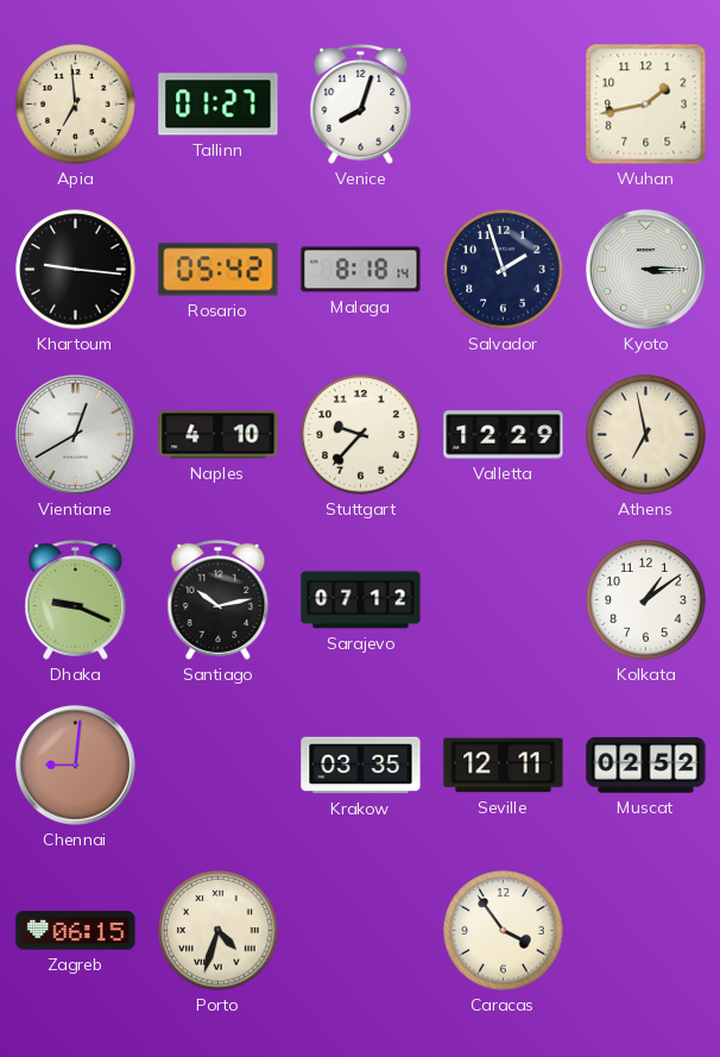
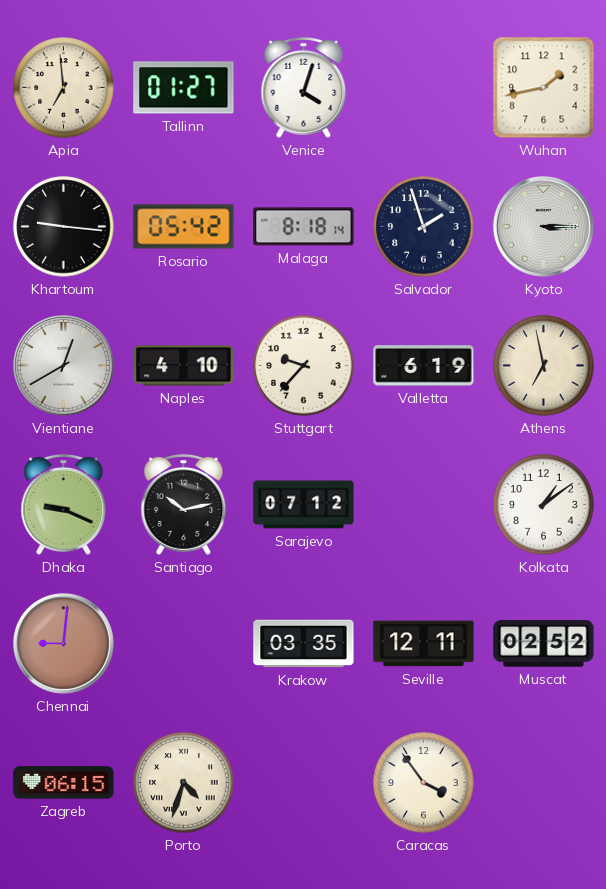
Venice: 8:03 -> 4:03 (304, 87)
Valletta: 12:29 -> 6:19 (424, 366)
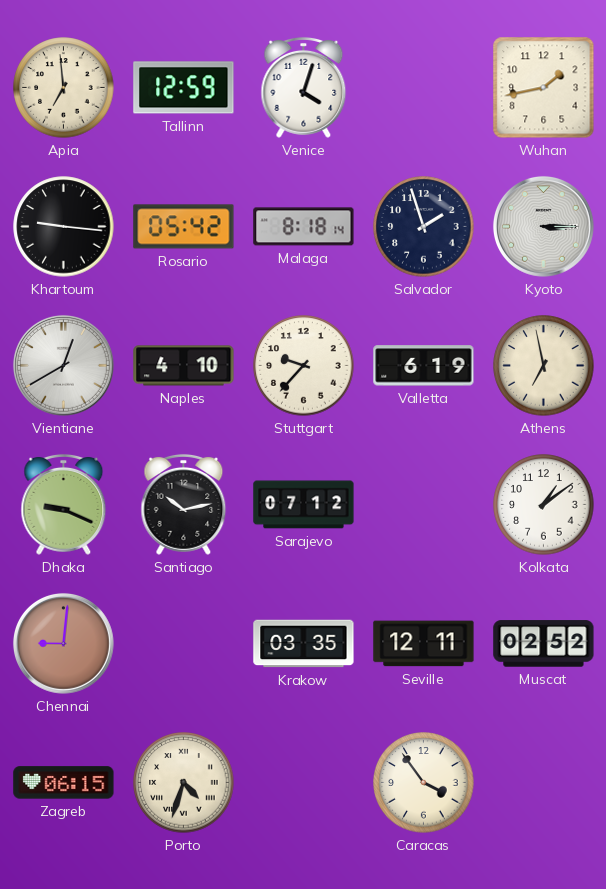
Tallinn: 01:27 -> 12:59 (184, 88)
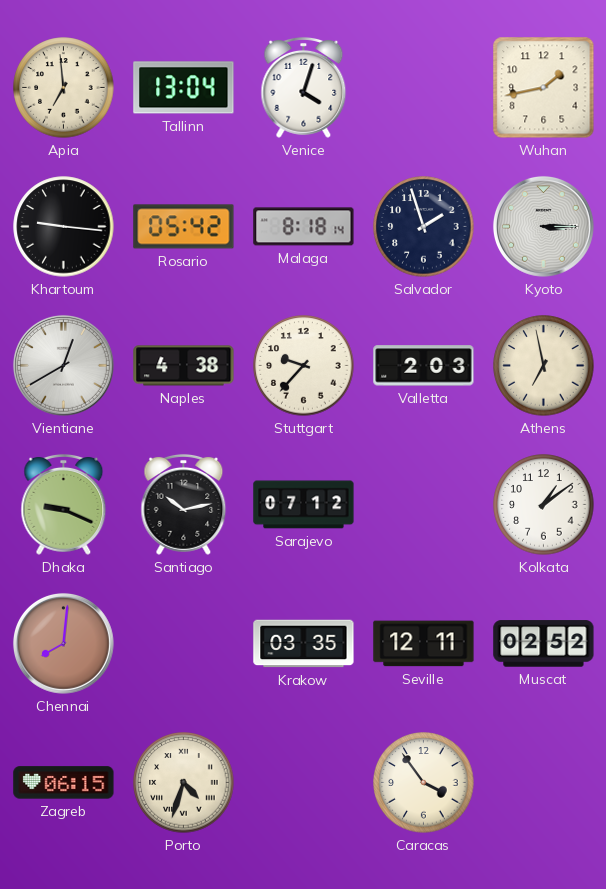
Tallinn: 12:59 -> 13:04 (184, 88)
Naples: 4:10 -> 4:38 (184, 366)
Valletta: 6:19 -> 2:03 (424, 366)
Chennai: 9:01 -> 8:01 (63, 643)
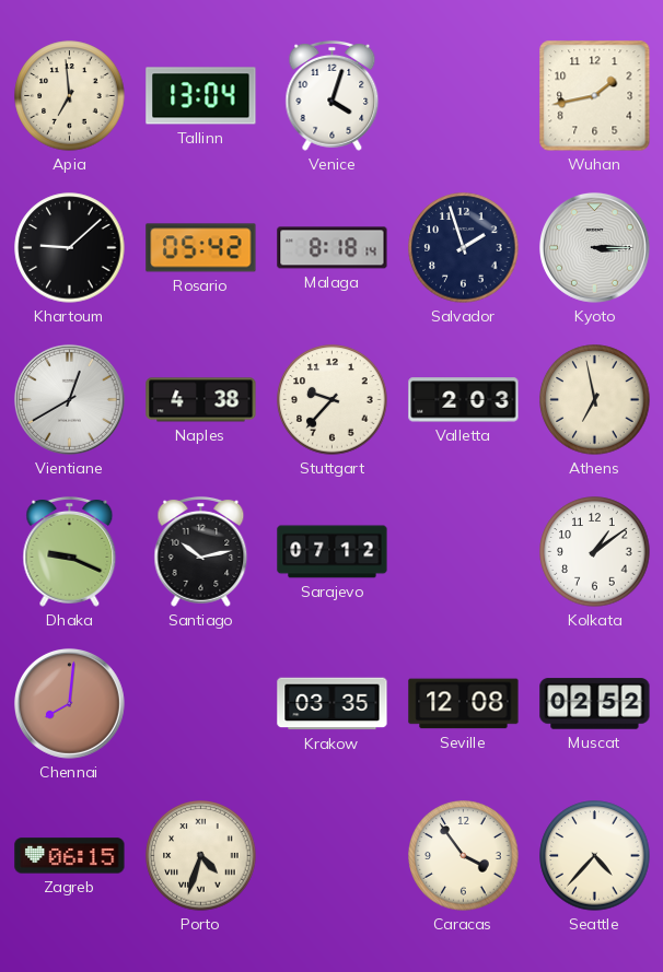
Khartoum: 9:16 -> 9:08 (70, 248)
Seville: 12:11 -> 12:08 (464, 704)
Seattle: none -> 4:37 (595, 856)
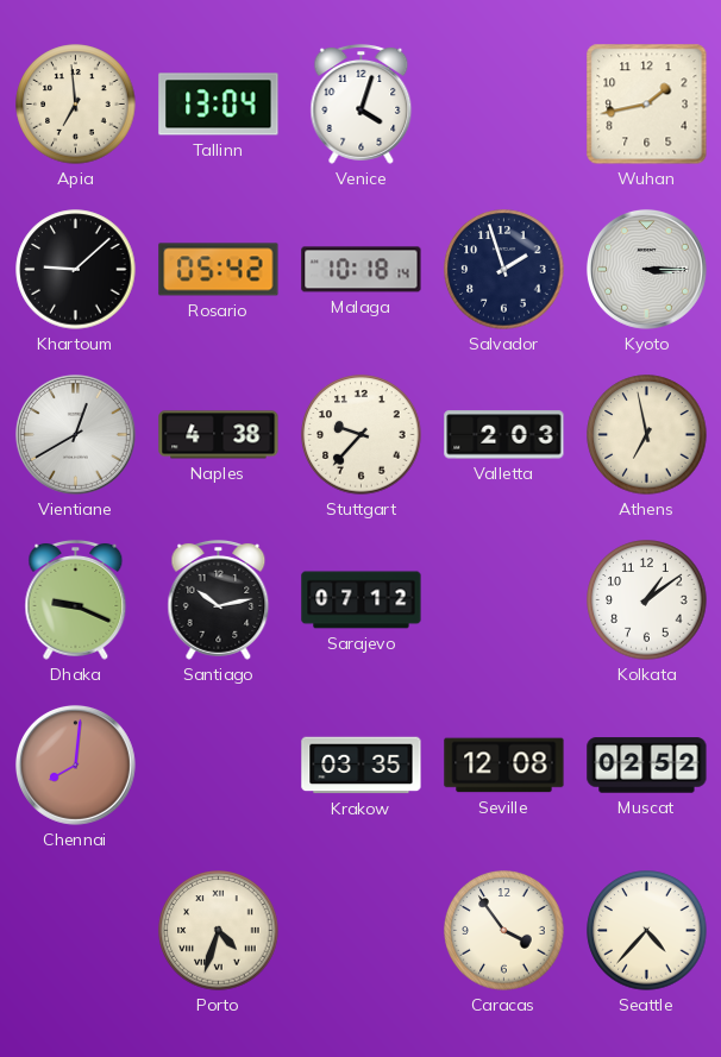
Malaga: 8:18 -> 10:18 (362, 270)
Zagreb: 06:15 -> none (70, 856)
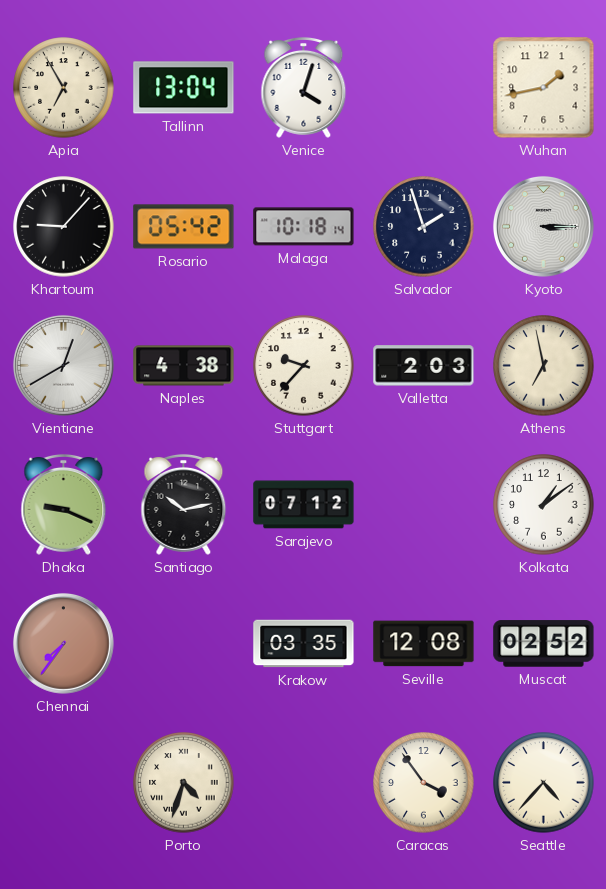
Apia: 6:59 -> 6:55 (64, 88)
Khartoum: 9:08 -> 9:07 (64, 227)
Chennai: 8:01 -> 7:36 (63, 643)
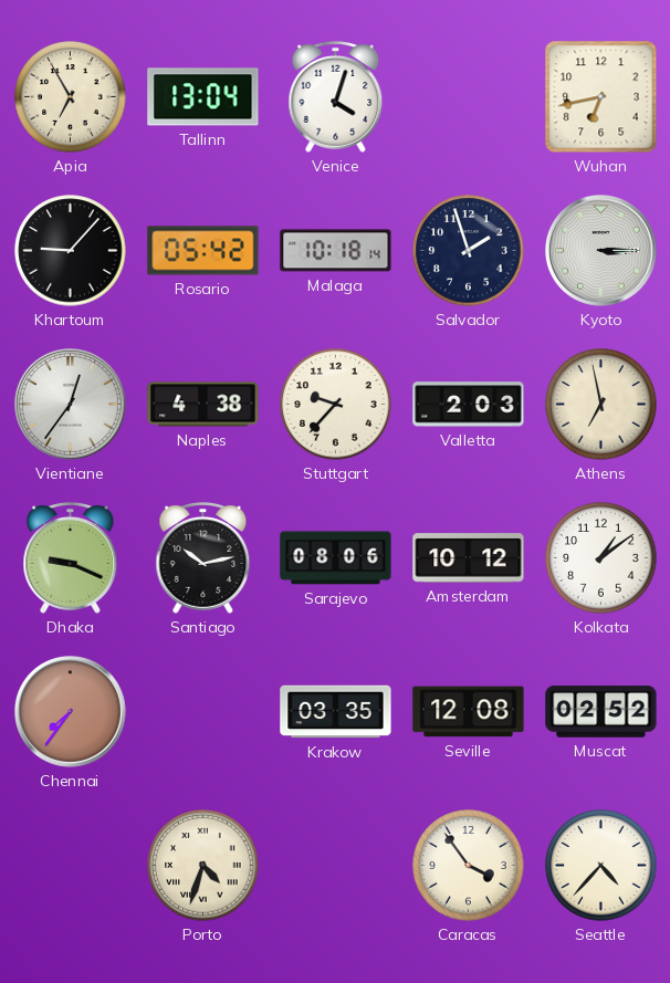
Wuhan: 1:43 -> 6:43 (601, 97)
Vientiane: 12:40 -> 12:36 (70, 404)
Sarajevo: 07:12 -> 08:06 (336, 558)
Amsterdam: none -> 10:12 (469, 558)
